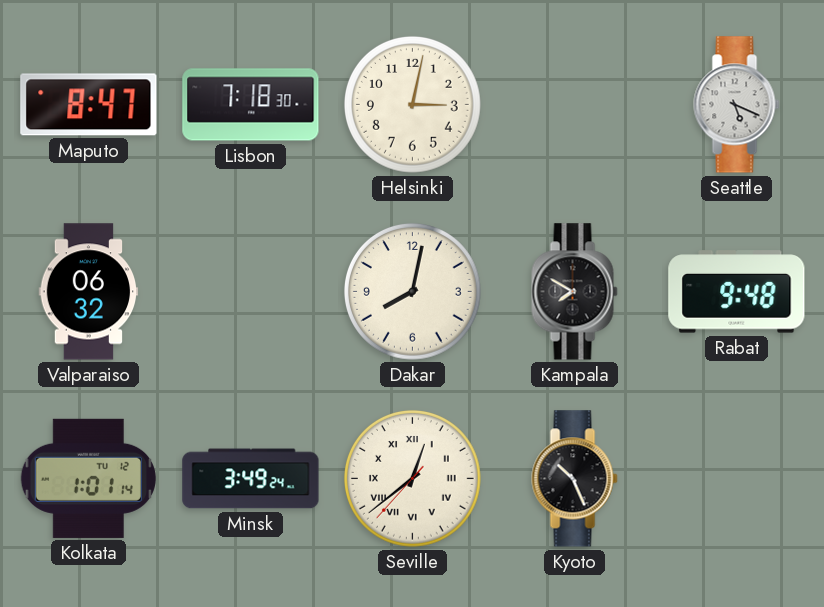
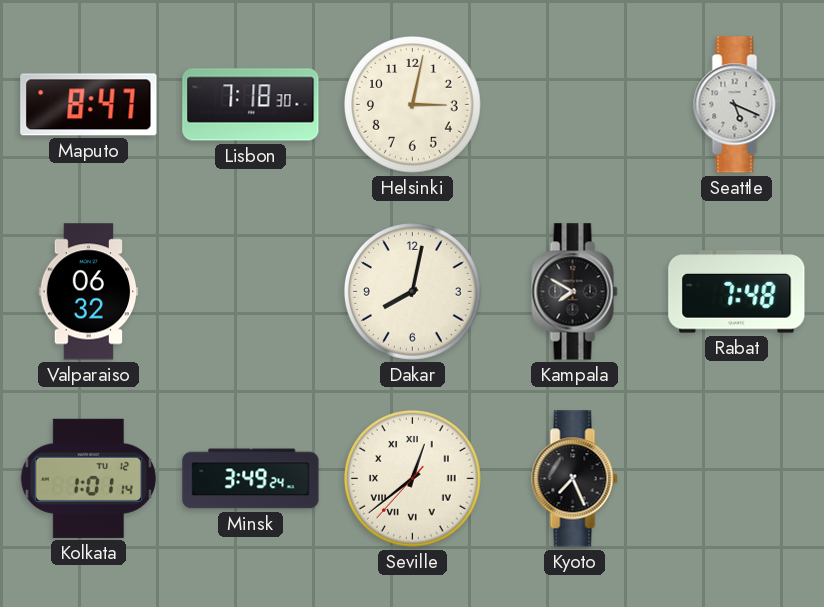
Rabat: 9:48 -> 7:48 (737, 292)
Kyoto: 10:26 -> 7:26 (575, 479)
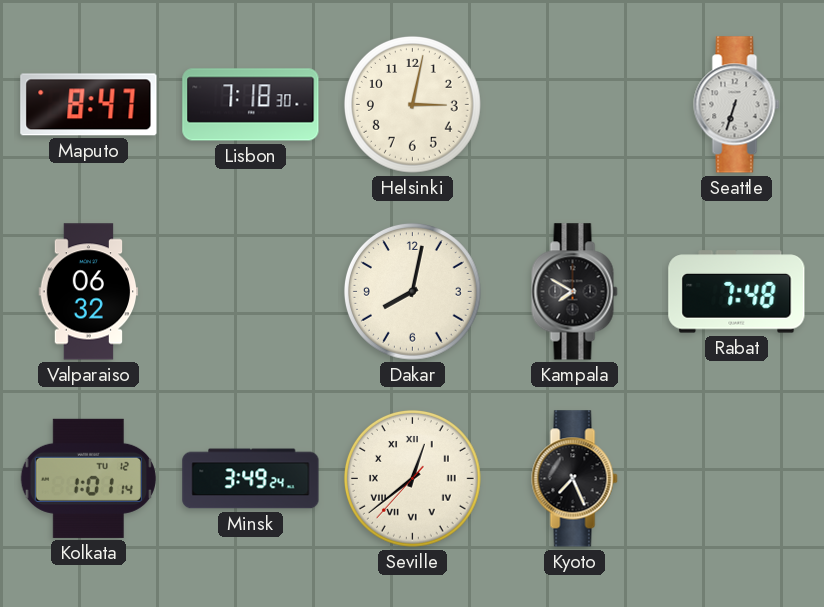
Seattle: 5:19 -> 6:33 (737, 105)
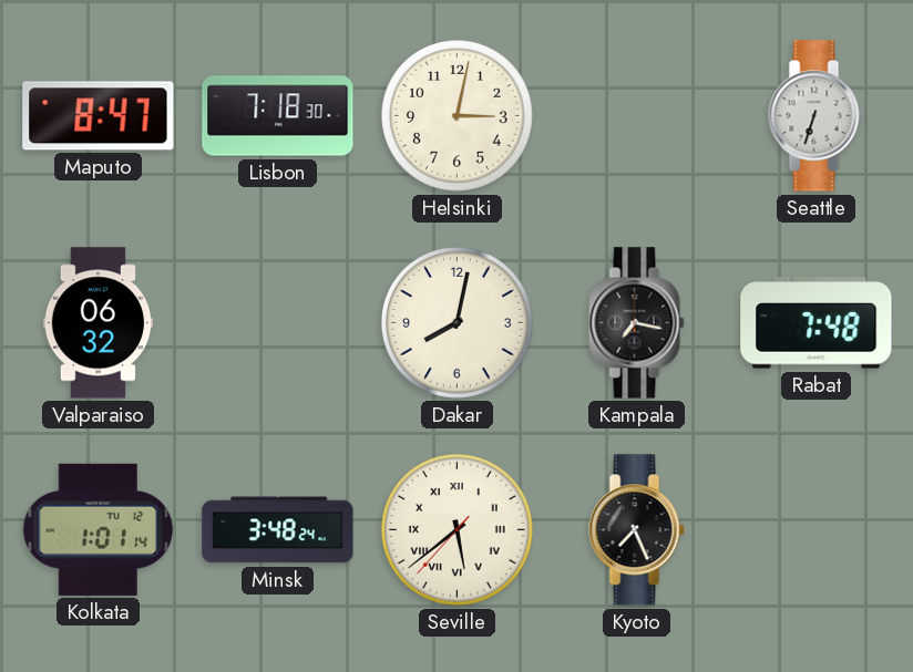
Kampala: 7:50 -> 7:17 (637, 323)
Minsk: 3:49 -> 3:48 (278, 530)
Seville: 12:38 -> 5:38 (456, 529)
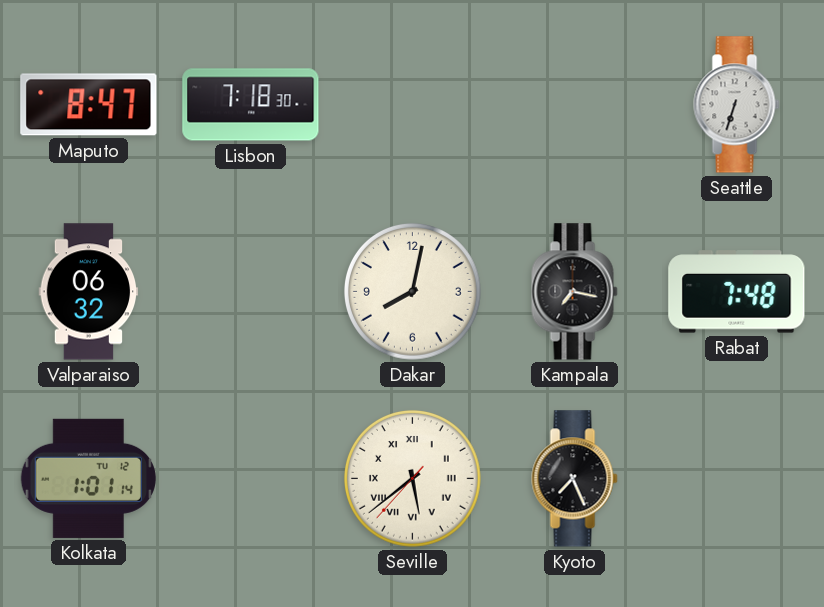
Helsinki: 3:02 -> none (456, 115)
Minsk: 3:48 -> none (278, 530)
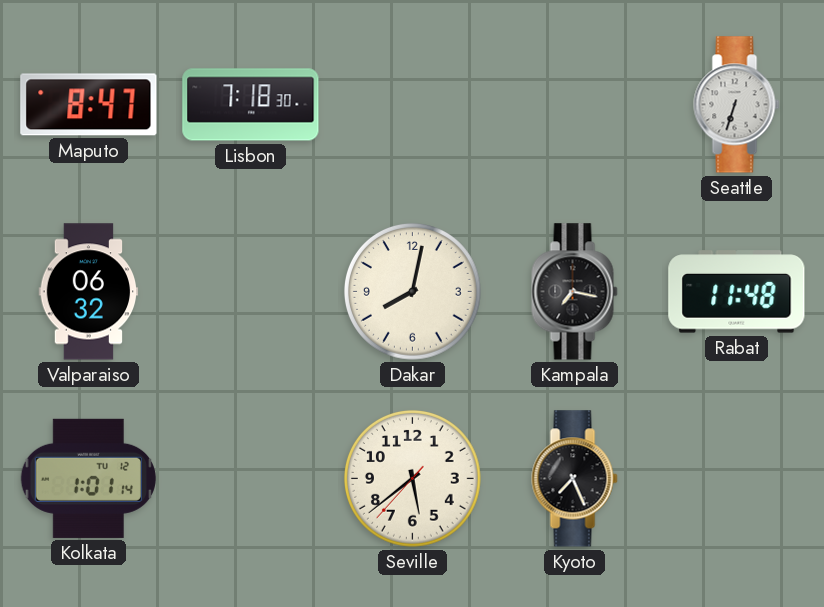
Rabat: 7:48 -> 11:48 (737, 292)
Seville numerals: Roman -> Arabic (412, 478)
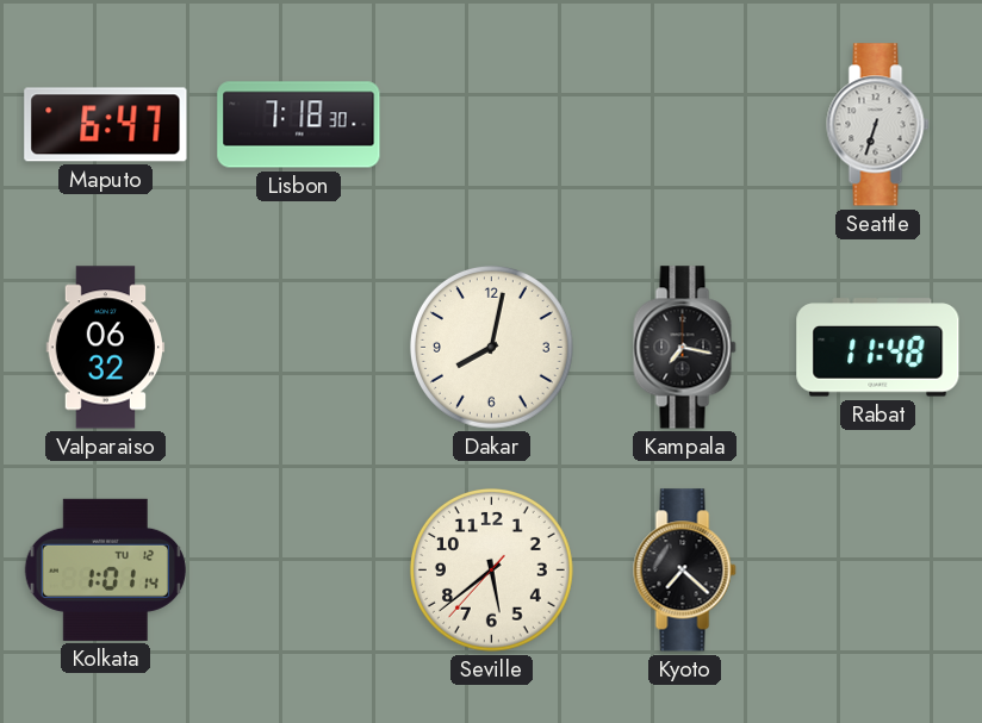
Maputo: 8:47 -> 6:47 (106, 125)
Kyoto: 7:26 -> 7:22 (685, 571)
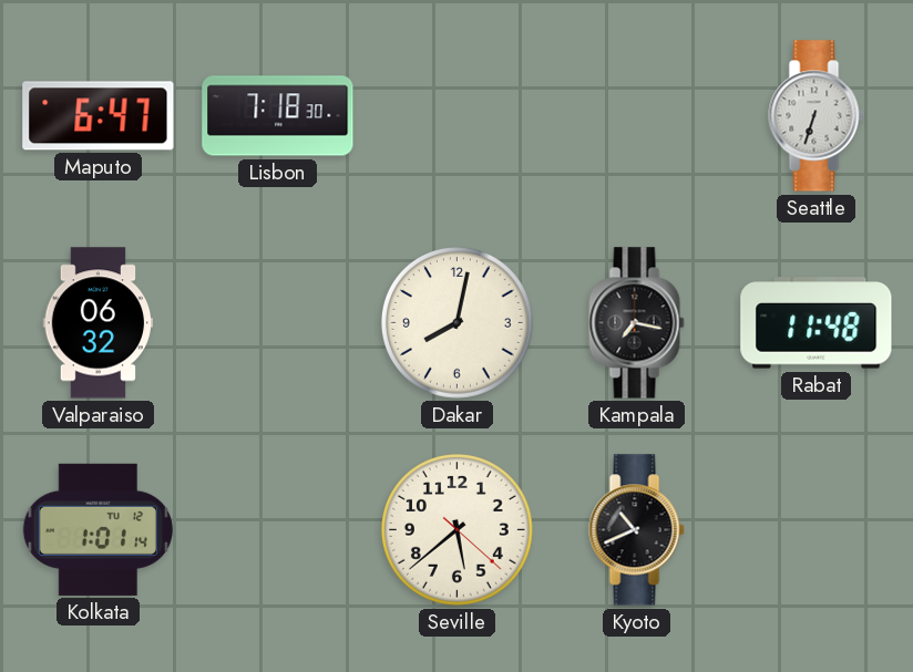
Seville: 5:38:37 -> 5:38:22 (456, 529)
Kyoto: 7:22 -> 10:41 (637, 530)
